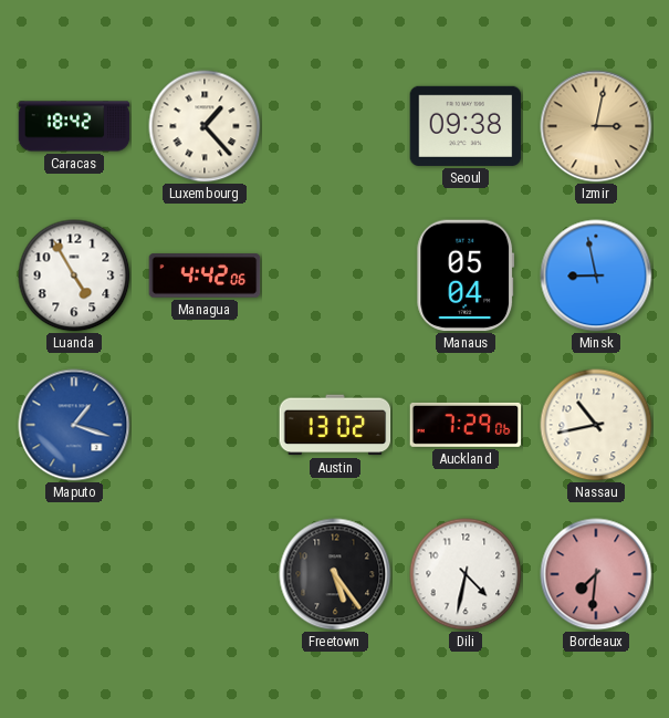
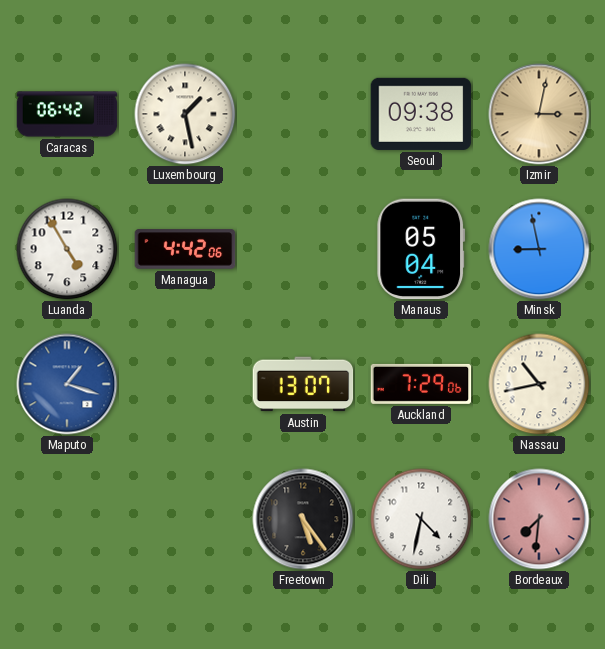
Caracas: 18:42 -> 06:42 (67, 114)
Luxembourg: 1:23 -> 1:28 (185, 114)
Austin: 13:02 -> 13:07 (303, 384)
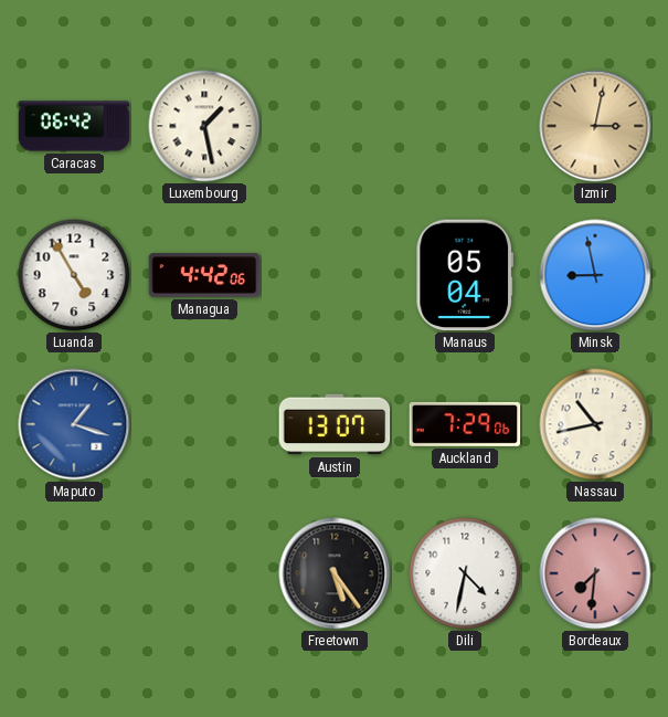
Seoul: 09:38 -> none (421, 114)
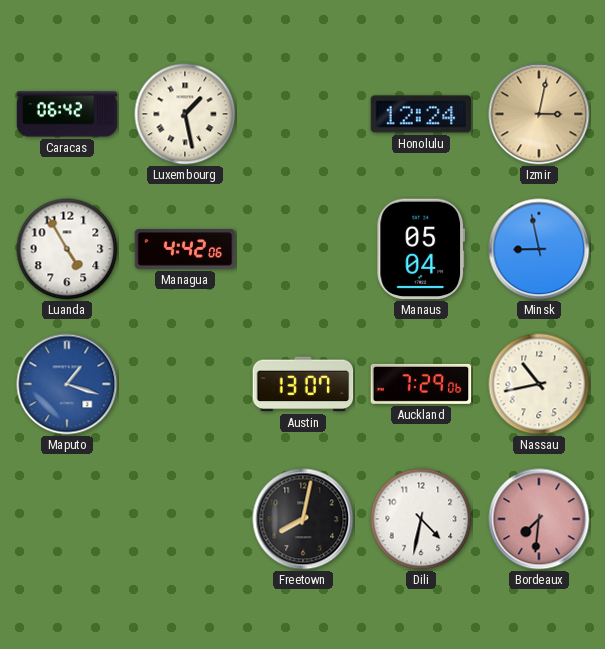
Honolulu: none -> 12:24 (421, 114)
Freetown: 5:24 -> 8:02 (303, 519)
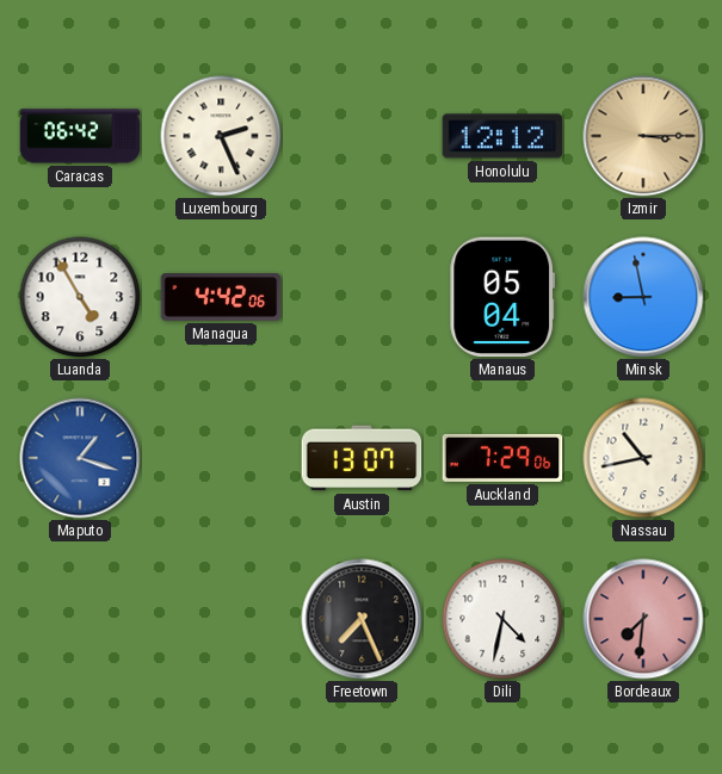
Luxembourg: 1:28 -> 2:26 (221, 136)
Honolulu: 12:24 -> 12:12 (502, 136)
Izmir: 3:02 -> 3:15 (643, 136)
Freetown: 8:02 -> 7:26 (362, 619)
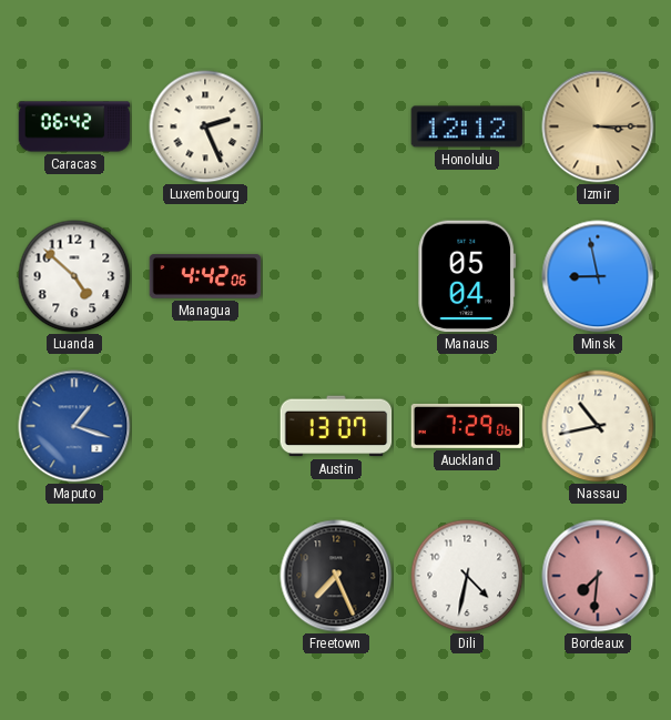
Luanda: 4:55 -> 4:52 (74, 276)
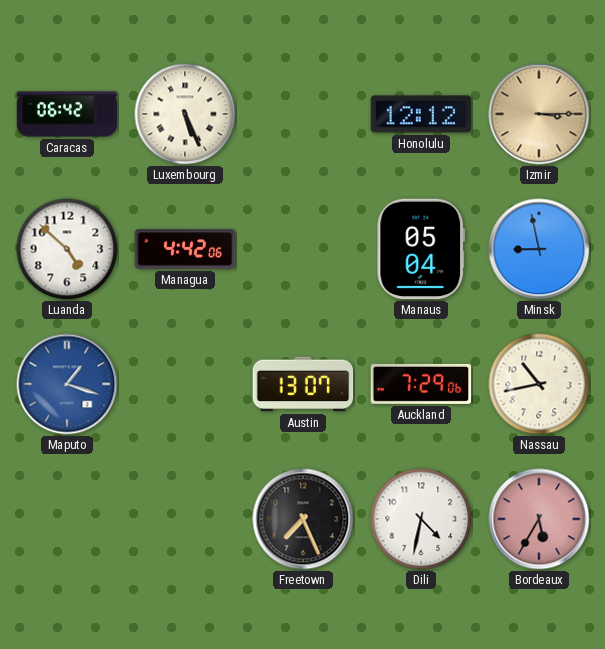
Luxembourg: 2:26 -> 5:26 (185, 114)
Bordeaux: 7:31 -> 5:35 (539, 519)
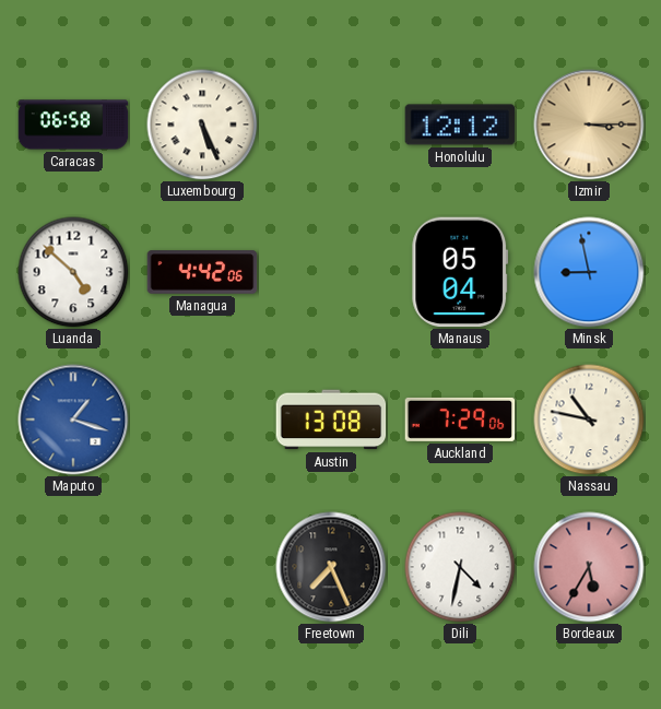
Caracas: 06:42 -> 06:58 (73, 125)
Austin: 13:07 -> 13:08 (331, 420)
Nassau: 10:43 -> 10:47 (589, 420)
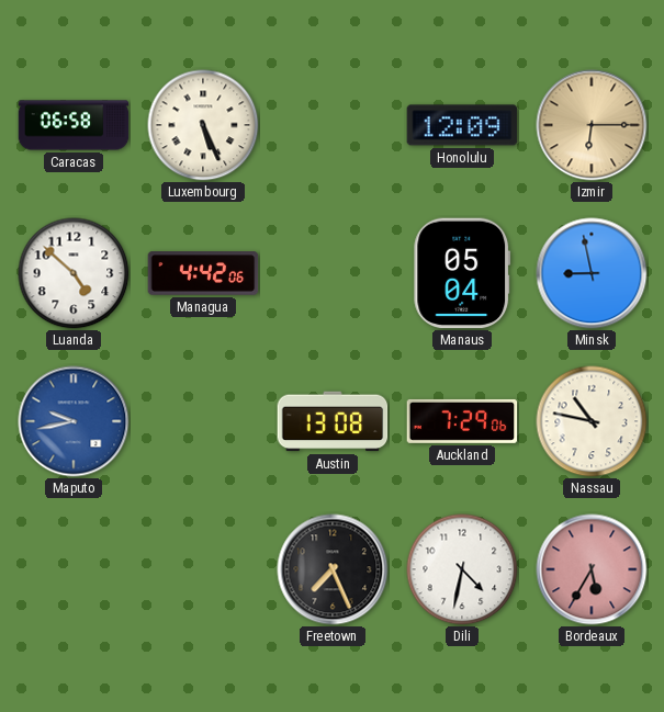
Honolulu: 12:12 -> 12:09 (462, 125)
Izmir: 3:15 -> 6:15 (592, 125)
Maputo: 1:18 -> 9:43 (74, 421)
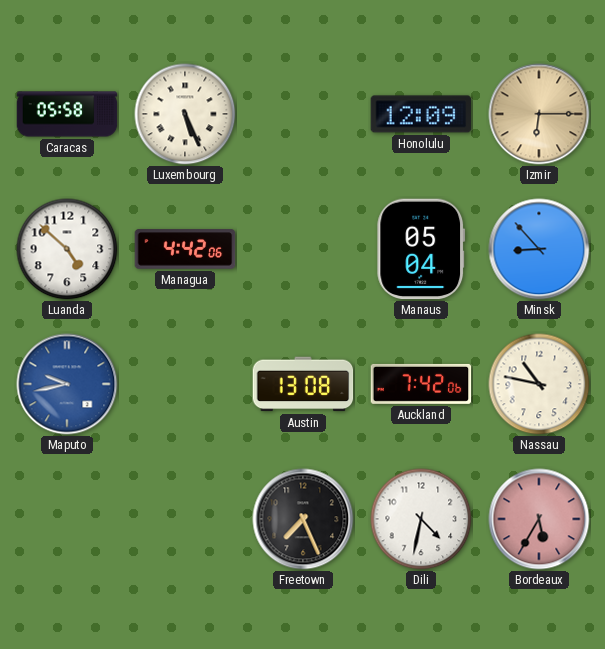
Caracas: 06:58 -> 05:58 (67, 114)
Minsk: 8:58 -> 8:53 (539, 249)
Auckland: 7:29 -> 7:42 (421, 384)
